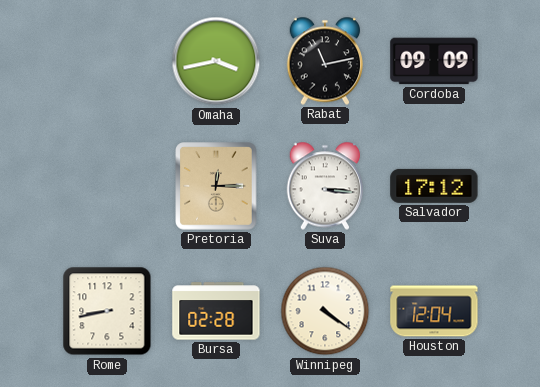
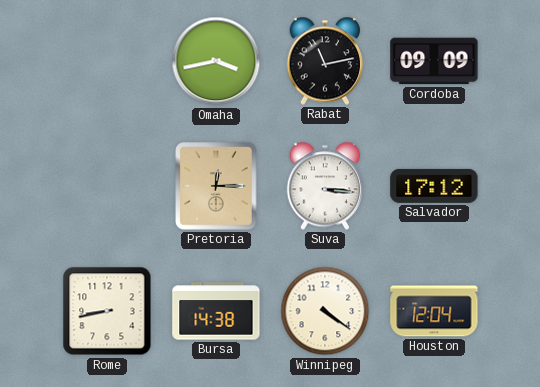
Bursa: 02:28 -> 14:38 (216, 311)
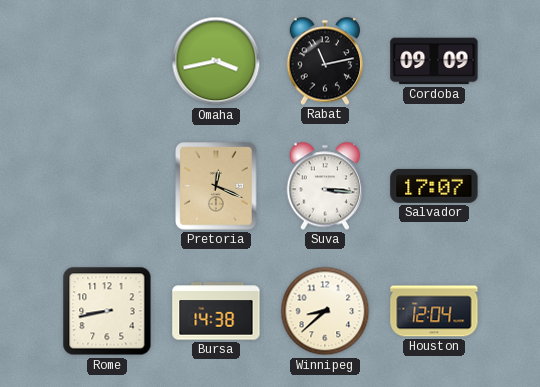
Pretoria: 12:15 -> 12:19 (216, 186)
Salvador: 17:12 -> 17:07 (434, 186)
Winnipeg: 4:21 -> 8:38 (325, 311)
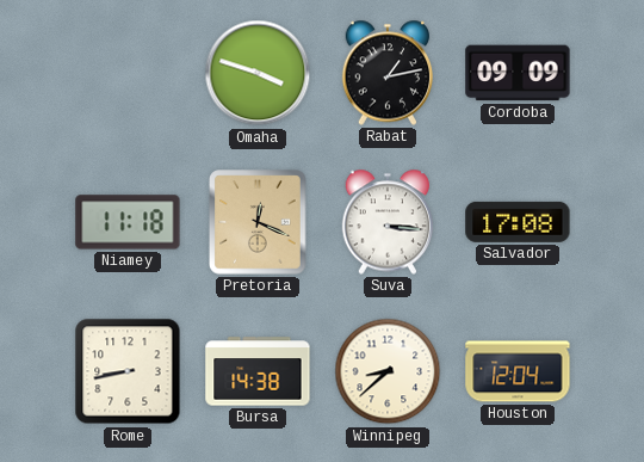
Omaha: 3:43 -> 3:48 (258, 73)
Rabat: 11:13 -> 1:13 (388, 73)
Niamey: none -> 11:18 (128, 222)
Salvador: 17:07 -> 17:08 (518, 222)
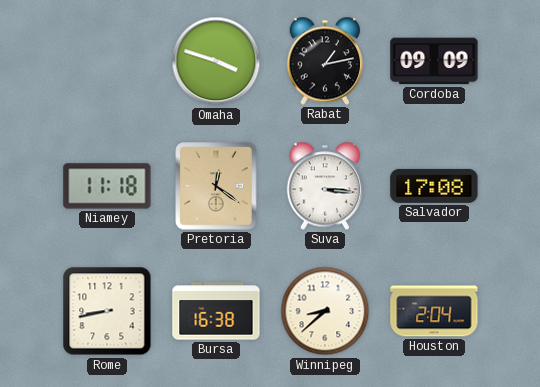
Pretoria: 12:19 -> 12:21 (216, 186)
Bursa: 14:38 -> 16:38 (216, 311)
Houston: 12:04 -> 2:04 (434, 311)
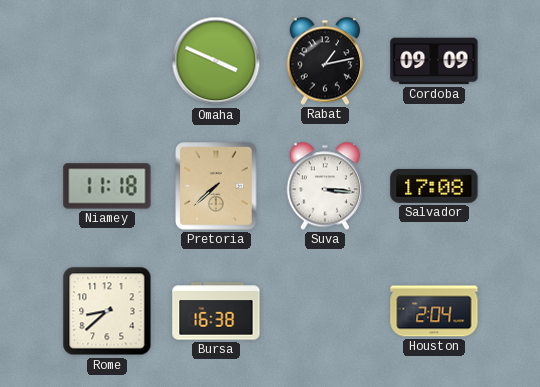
Omaha: 3:48 -> 3:49 (216, 61)
Pretoria: 12:21 -> 7:38 (216, 186)
Rome: 8:43 -> 8:38 (107, 311)
Winnipeg: 8:38 -> none (325, 311)
